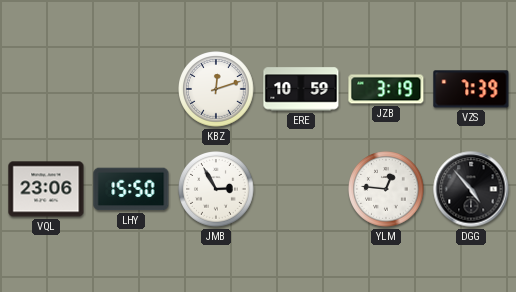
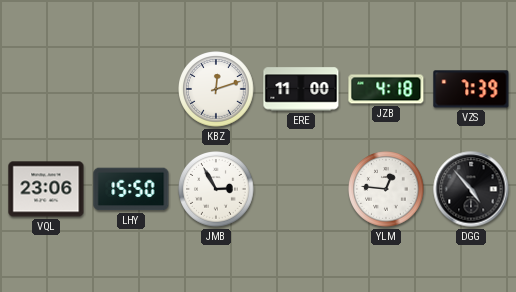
ERE: 10:59 -> 11:00 (301, 89)
JZB: 3:19 -> 4:18 (386, 89)
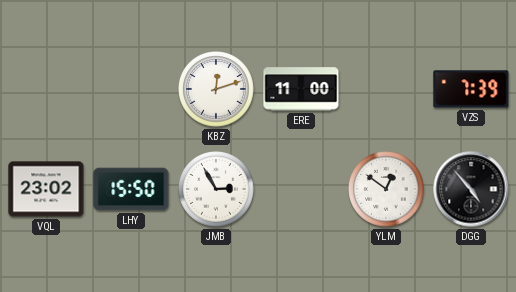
JZB: 4:18 -> none (386, 89)
VQL: 23:06 -> 23:02 (46, 189)
YLM: 12:46 -> 12:51 (386, 189)
